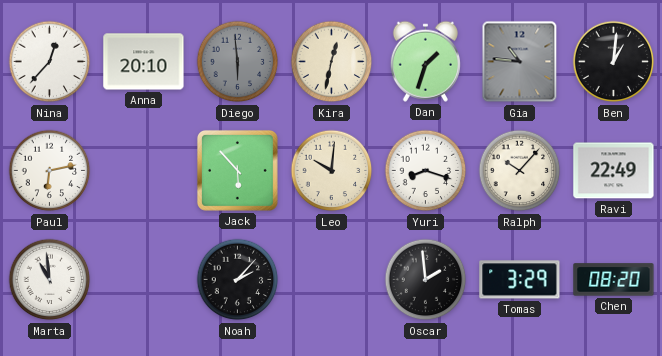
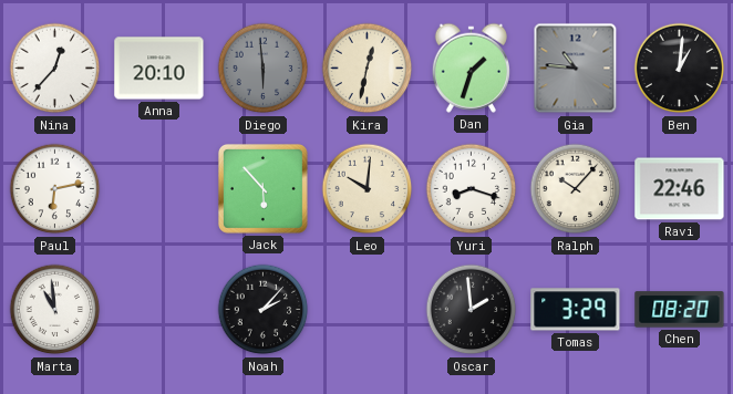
Ravi: 22:49 -> 22:46 (680, 189)
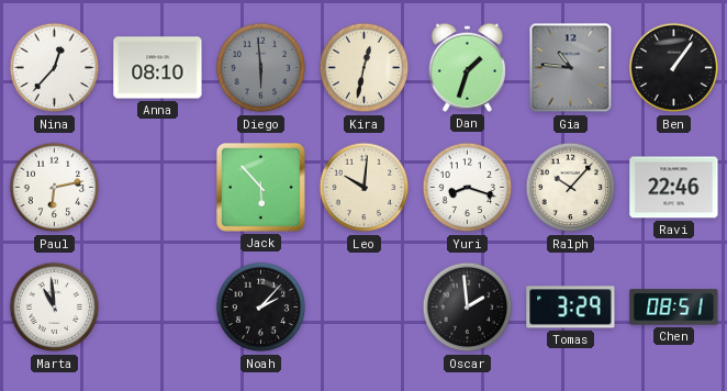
Anna: 20:10 -> 08:10 (158, 68)
Ben: 1:01 -> 1:06 (674, 68)
Chen: 08:20 -> 08:51 (674, 308)
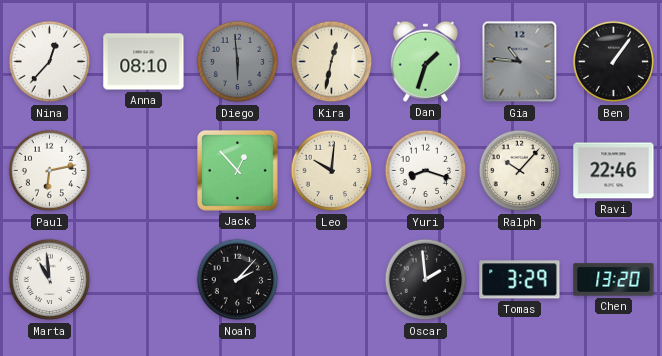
Jack: 5:53 -> 12:53 (237, 170)
Chen: 08:51 -> 13:20 (614, 280)
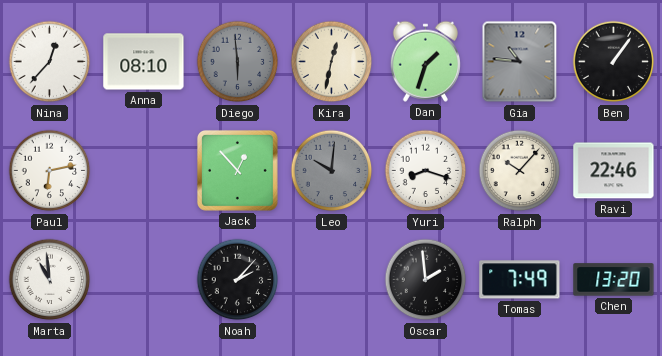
Leo dial: cream -> grey (332, 171)
Tomas: 3:29 -> 7:49 (520, 280)
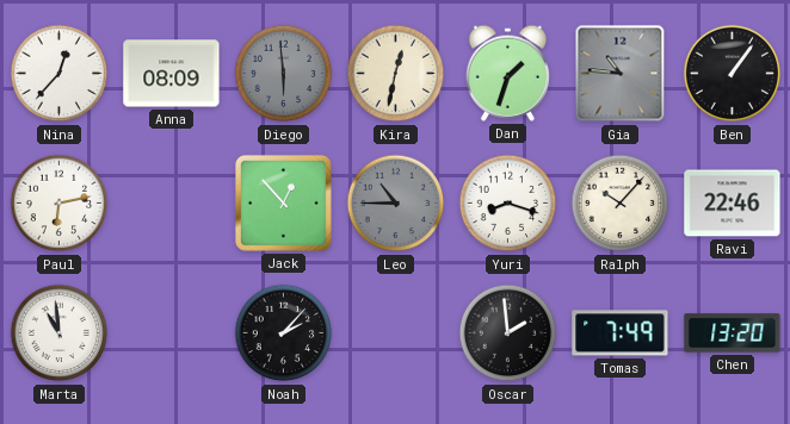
Anna: 08:10 -> 08:09 (172, 74)
Leo: 10:01 -> 10:45 (396, 204)
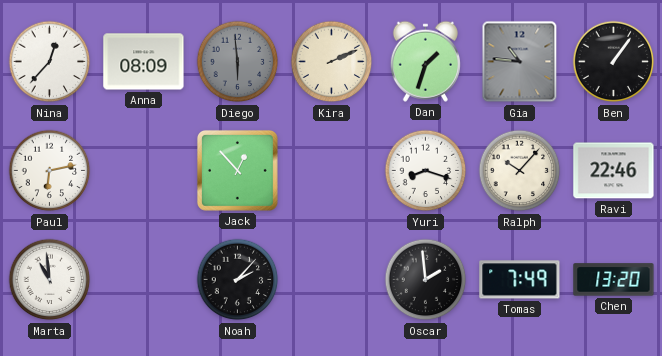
Kira: 12:32 -> 2:11 (332, 62)
Leo: 10:45 -> none (396, 204)
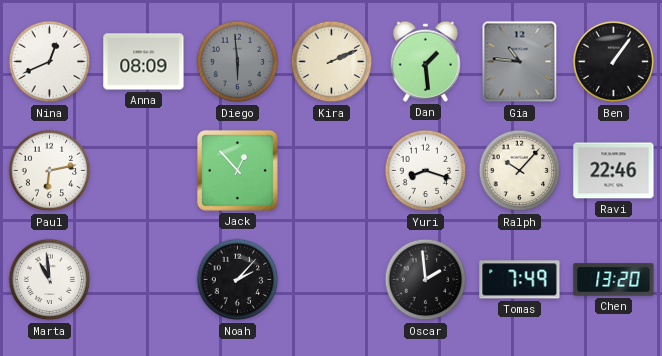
Nina: 12:37 -> 12:41 (50, 62)
Dan: 1:33 -> 1:29 (425, 61)
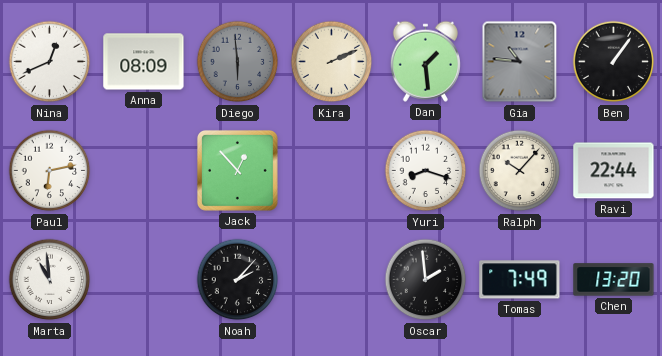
Ravi: 22:46 -> 22:44 (614, 171)
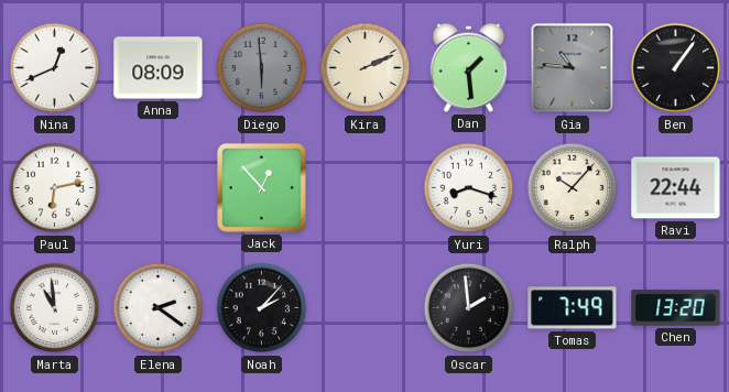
Elena: none -> 2:21 (159, 308)
